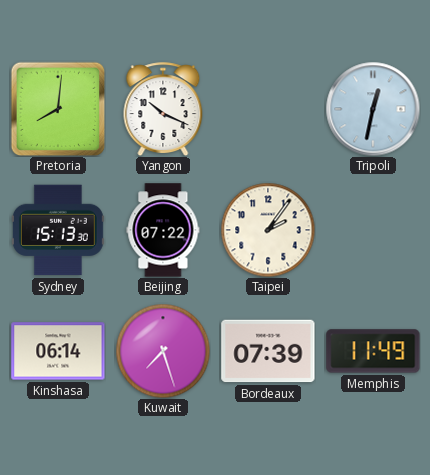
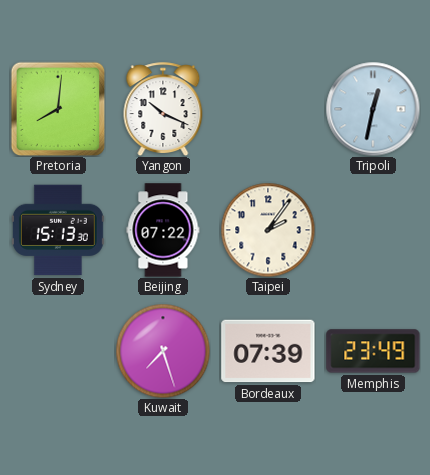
Kinshasa: 06:14 -> none (58, 351)
Memphis: 11:49 -> 23:49 (373, 351)
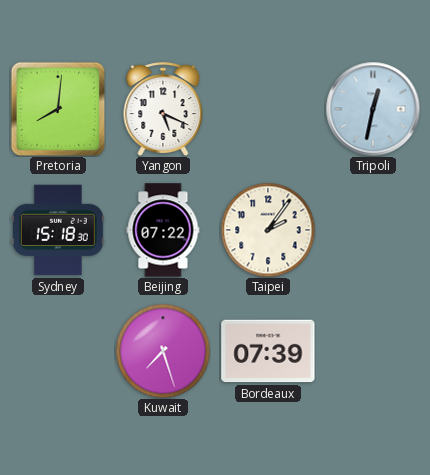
Yangon: 10:19 -> 5:19 (163, 109)
Sydney: 15:13 -> 15:18 (58, 230)
Memphis: 23:49 -> none (373, 351)
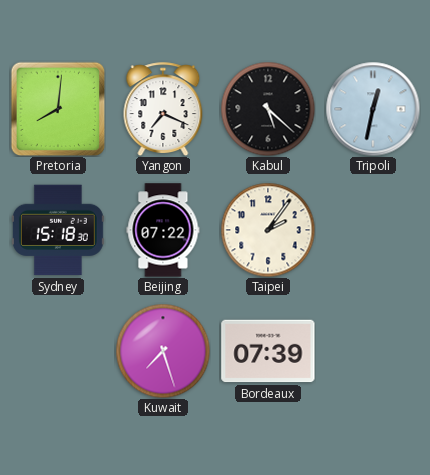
Yangon: 5:19 -> 7:19 (163, 109)
Kabul: none -> 5:22 (268, 109)
